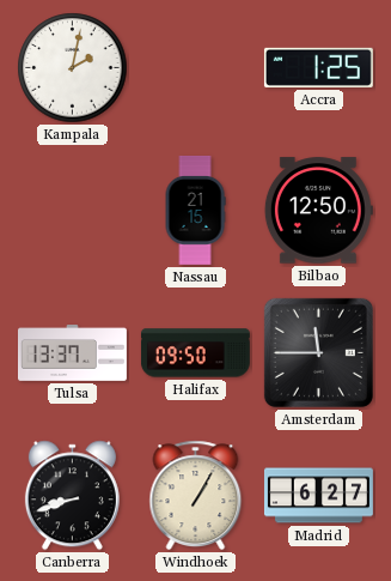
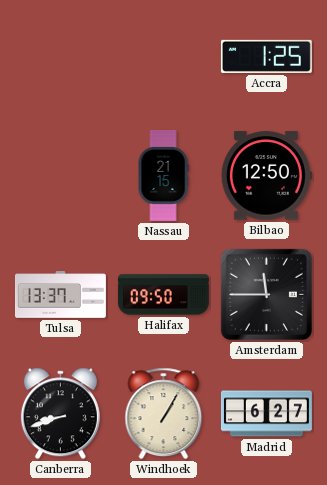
Kampala: 2:02 -> none (73, 68)
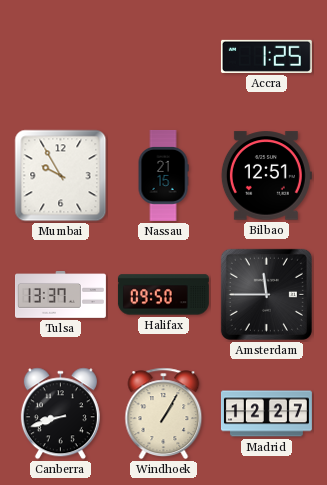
Mumbai: none -> 9:55 (61, 176)
Bilbao: 12:50 -> 12:51 (266, 176)
Madrid: 6:27 -> 12:27 (266, 414)
